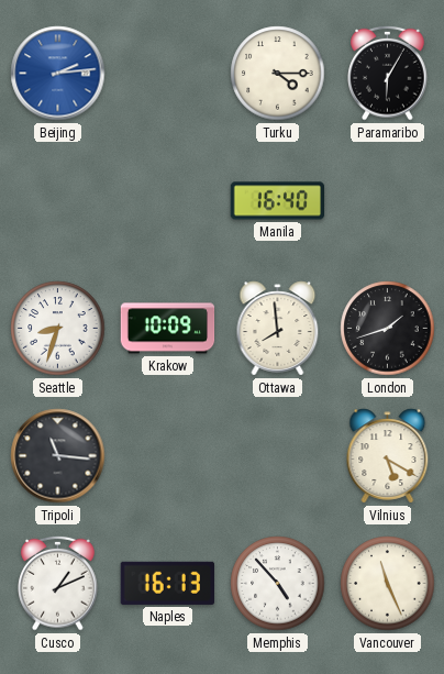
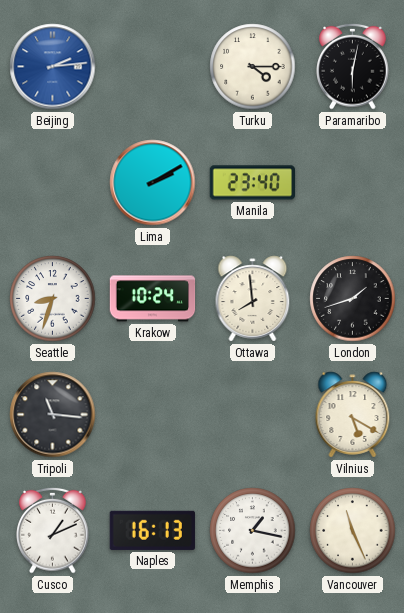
Paramaribo: 6:05 -> 6:02 (353, 66)
Lima: none -> 2:10 (153, 183)
Manila: 16:40 -> 23:40 (253, 183)
Krakow: 10:09 -> 10:24 (153, 299)
Memphis: 4:53 -> 1:17 (253, 531)
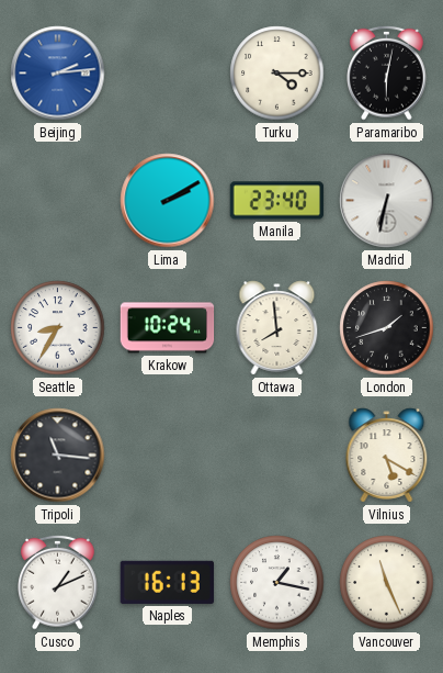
Madrid: none -> 6:32 (387, 201)
Seattle: 8:33 -> 8:35 (58, 328)
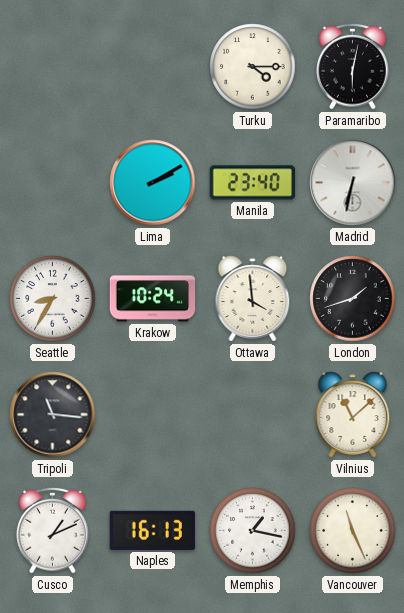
Beijing: 2:14 -> none (58, 74)
Ottawa: 7:59 -> 3:59 (253, 299)
Vilnius: 5:20 -> 11:08 (353, 415)
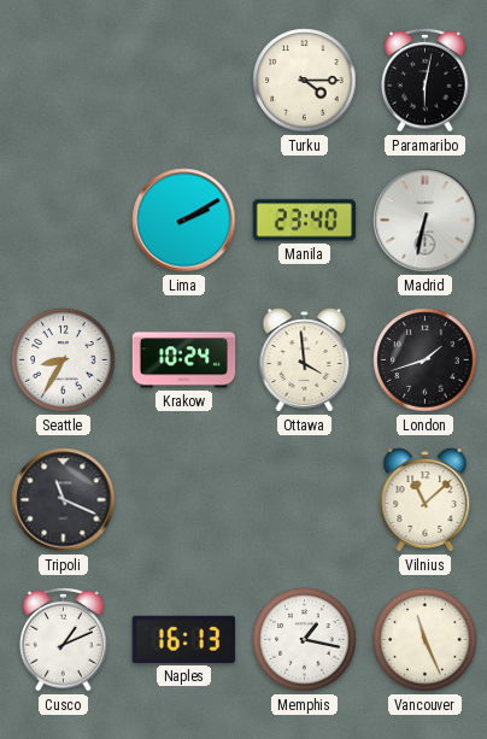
Tripoli: 11:16 -> 11:19 (64, 500)
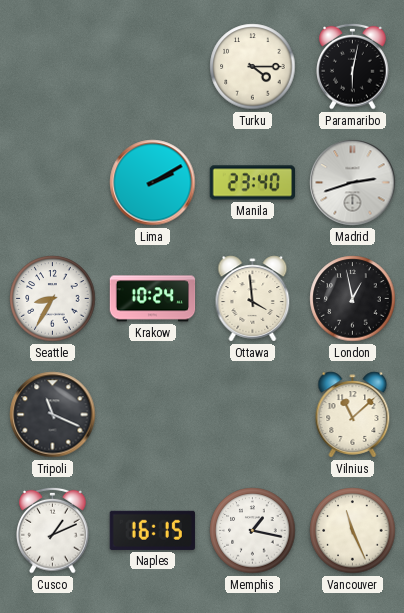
Madrid: 6:32 -> 2:42 (353, 183)
London: 1:42 -> 12:58 (353, 299)
Naples: 16:13 -> 16:15 (152, 530)
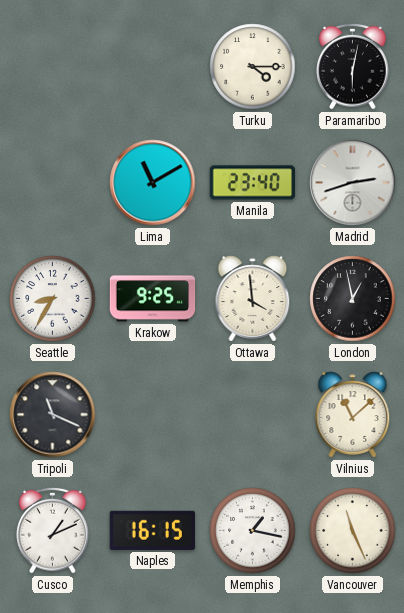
Lima: 2:10 -> 11:10 (153, 183)
Krakow: 10:24 -> 9:25 (153, 299)
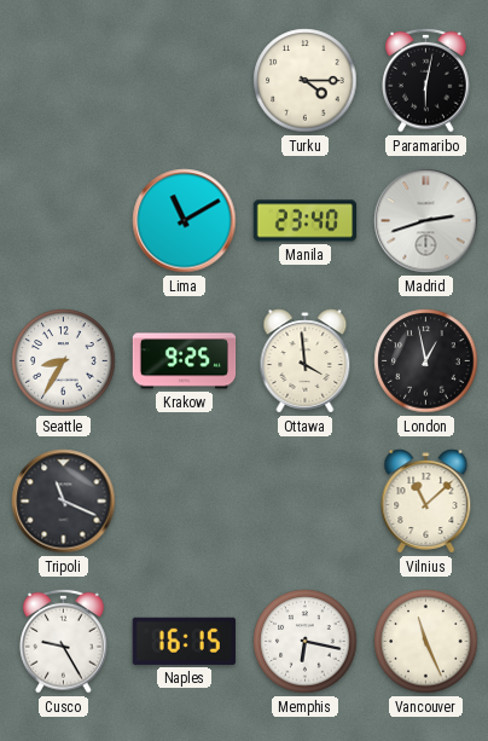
Cusco: 1:11 -> 9:25 (64, 641)
Memphis: 1:17 -> 6:17 (306, 642)
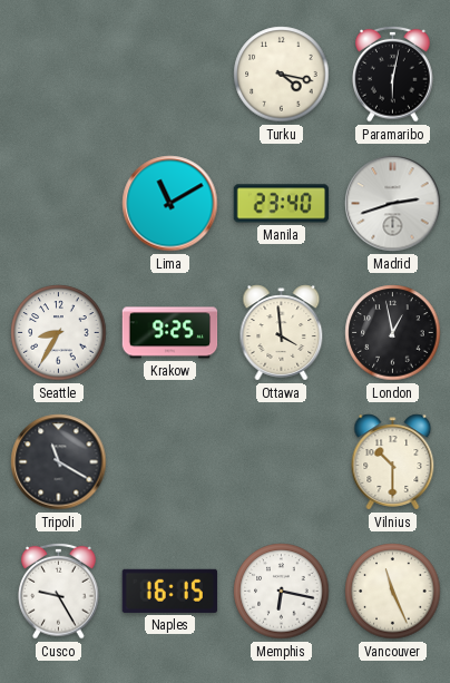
Turku: 4:15 -> 4:17 (282, 75)
Tripoli: 11:19 -> 11:20 (59, 462)
Vilnius: 11:08 -> 10:30 (393, 462)
